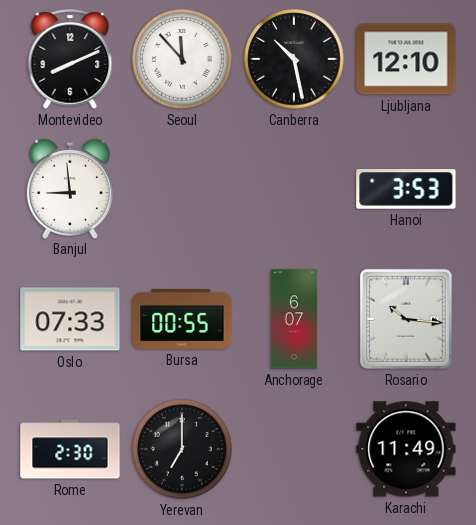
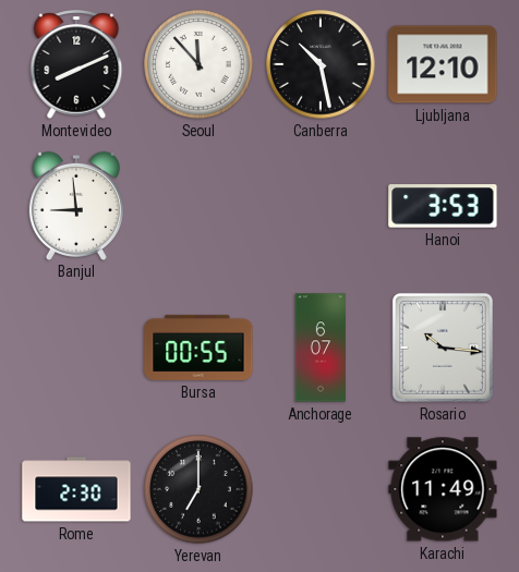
Oslo: 07:33 -> none (70, 319)
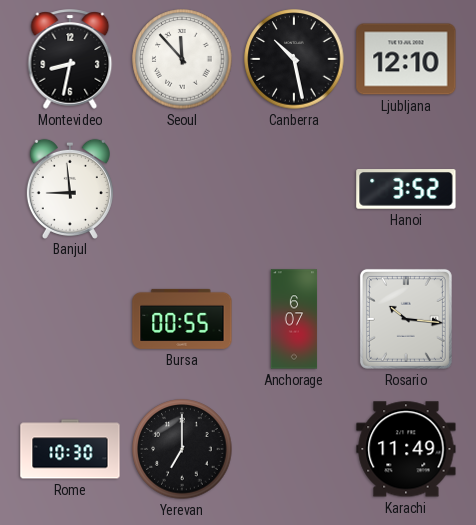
Montevideo: 8:11 -> 8:32 (70, 59)
Hanoi: 3:53 -> 3:52 (406, 189)
Rome: 2:30 -> 10:30 (70, 449)
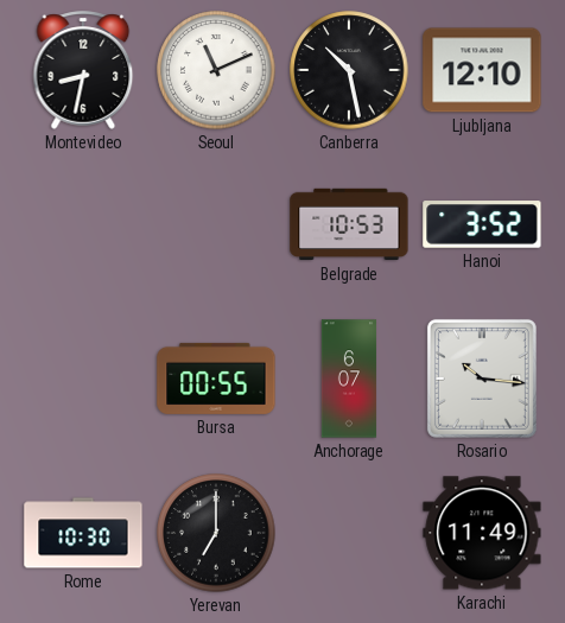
Seoul: 11:53 -> 11:11 (216, 70)
Banjul: 8:59 -> none (70, 188)
Belgrade: none -> 10:53 (349, 224)
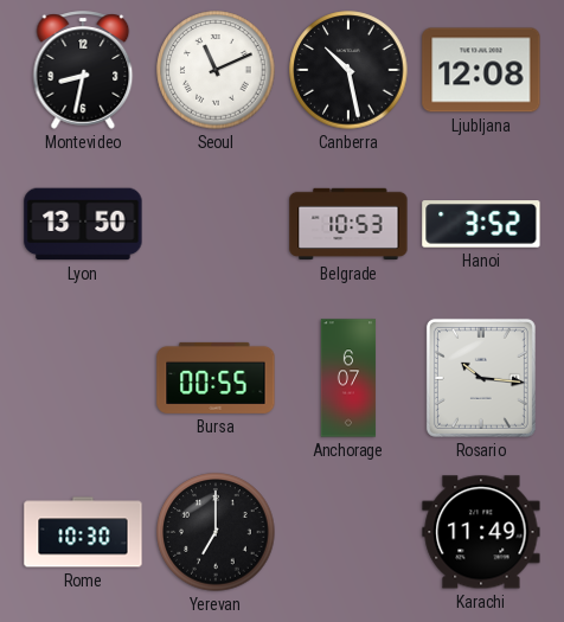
Ljubljana: 12:10 -> 12:08 (481, 70)
Lyon: none -> 13:50 (83, 224)
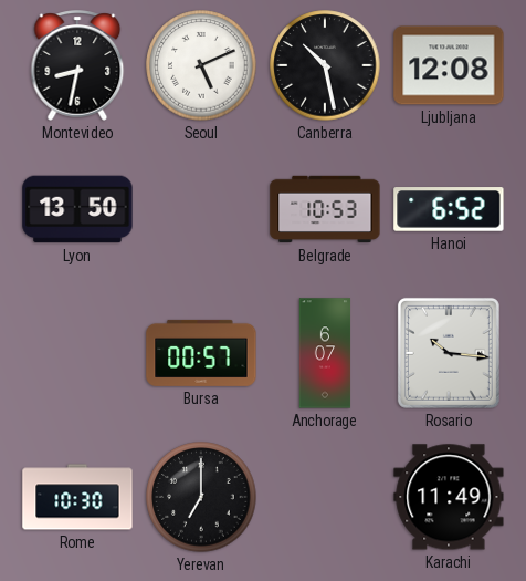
Seoul: 11:11 -> 5:11 (201, 65)
Hanoi: 3:52 -> 6:52 (449, 209)
Bursa: 00:55 -> 00:57 (201, 353)
